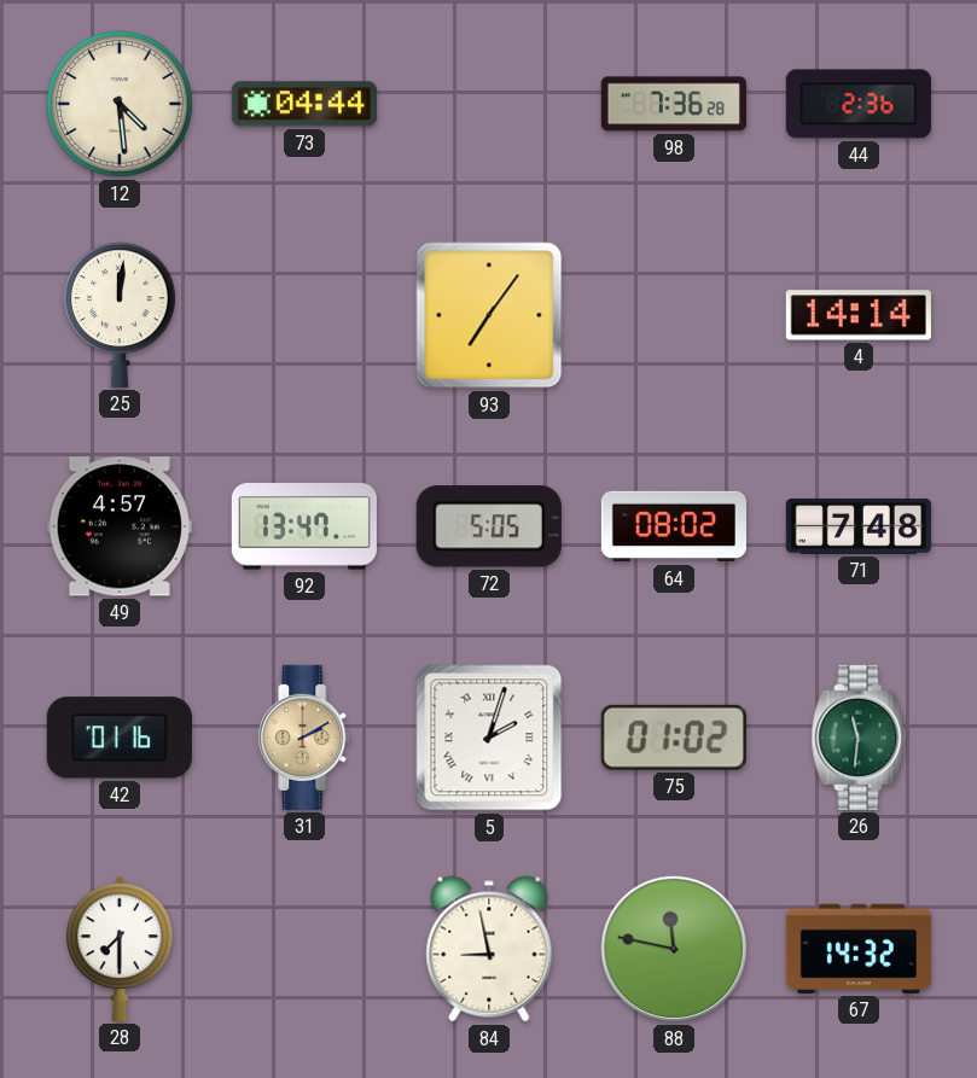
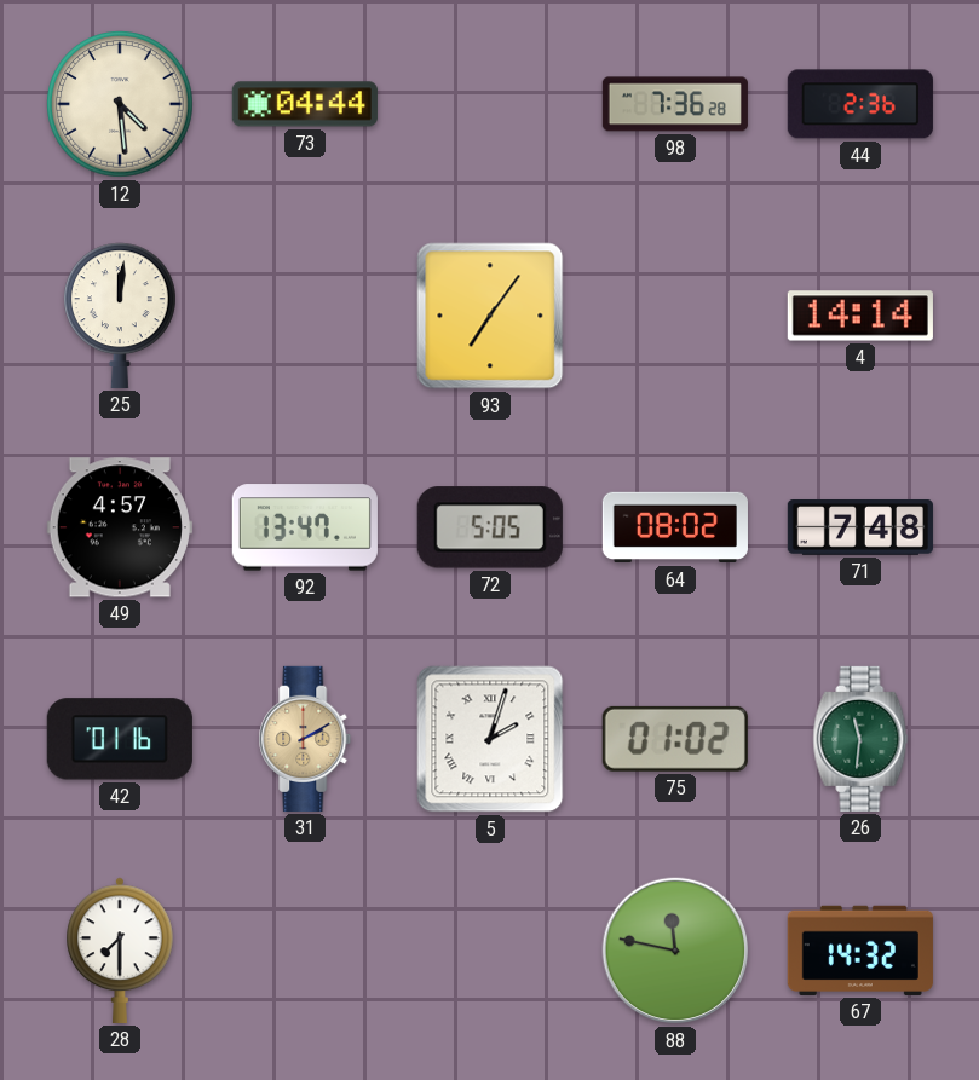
84: 8:58 -> none (489, 949)
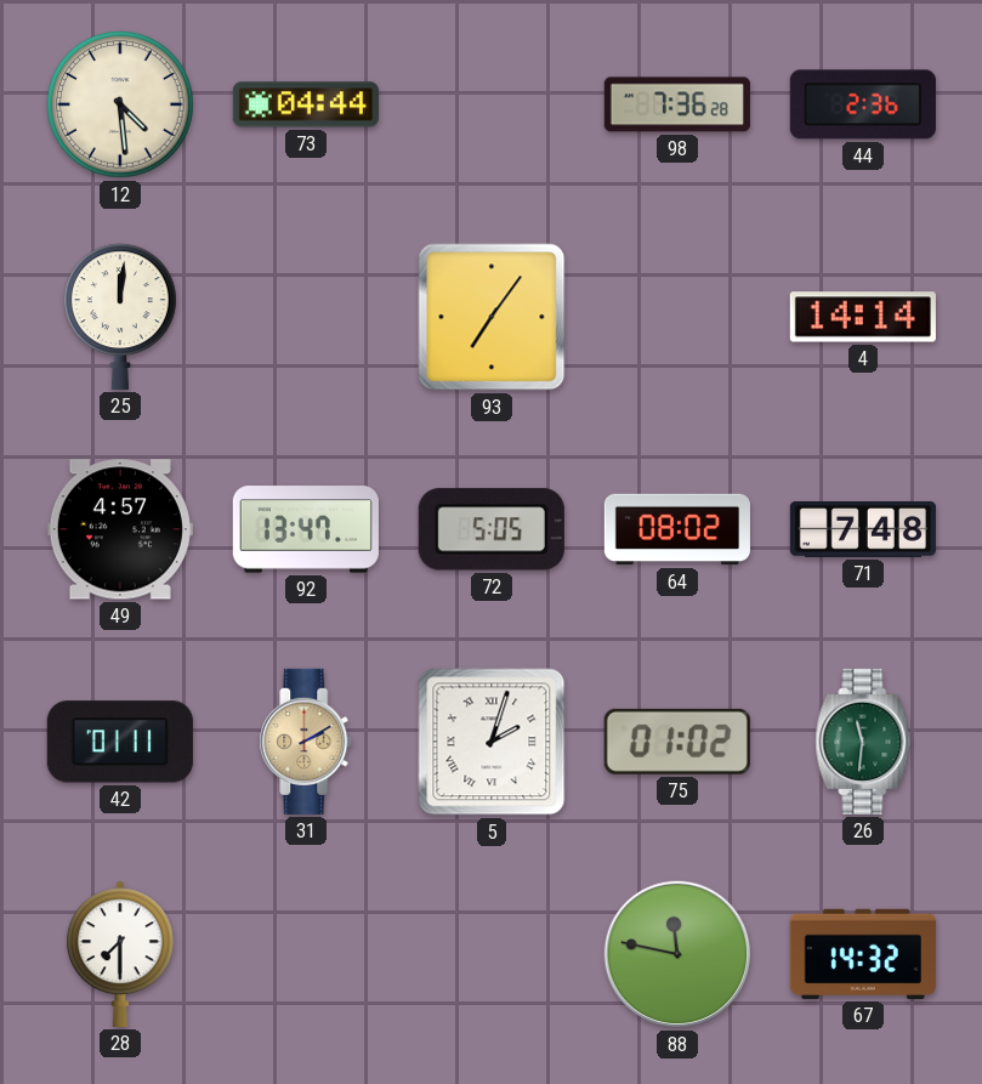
42: 01:16 -> 01:11 (120, 742)
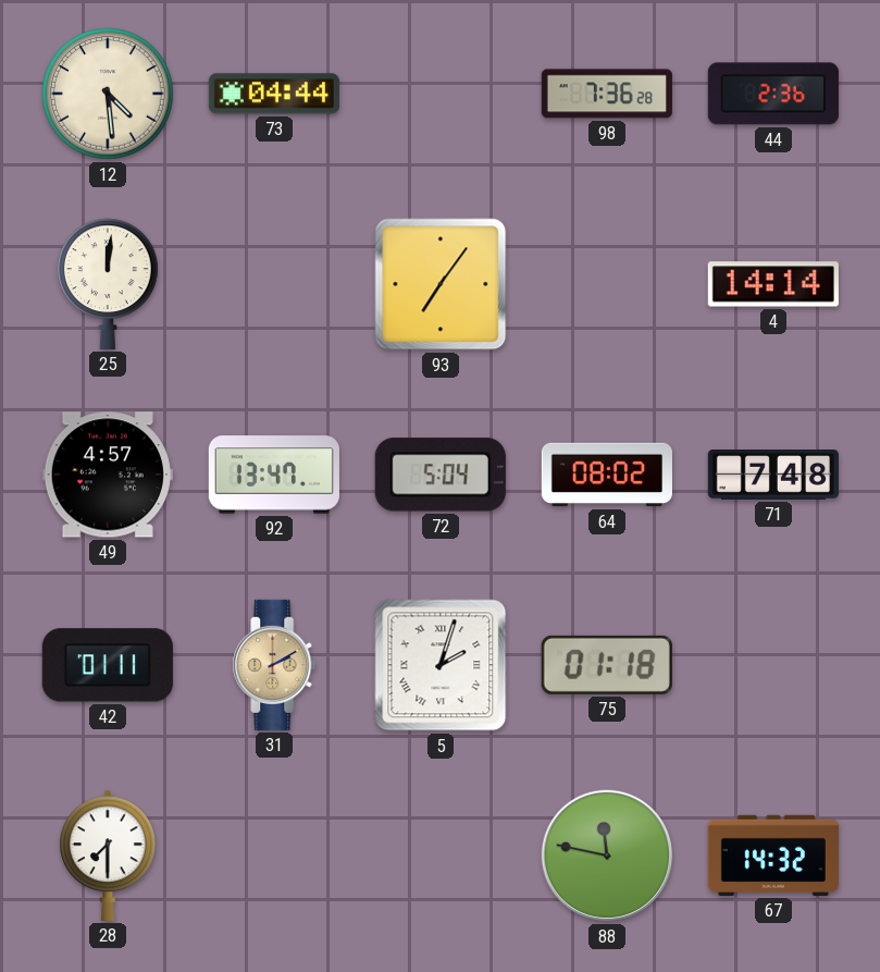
72: 5:05 -> 5:04 (441, 475)
75: 01:02 -> 01:18 (607, 665)
26: 11:31 -> none (863, 742)
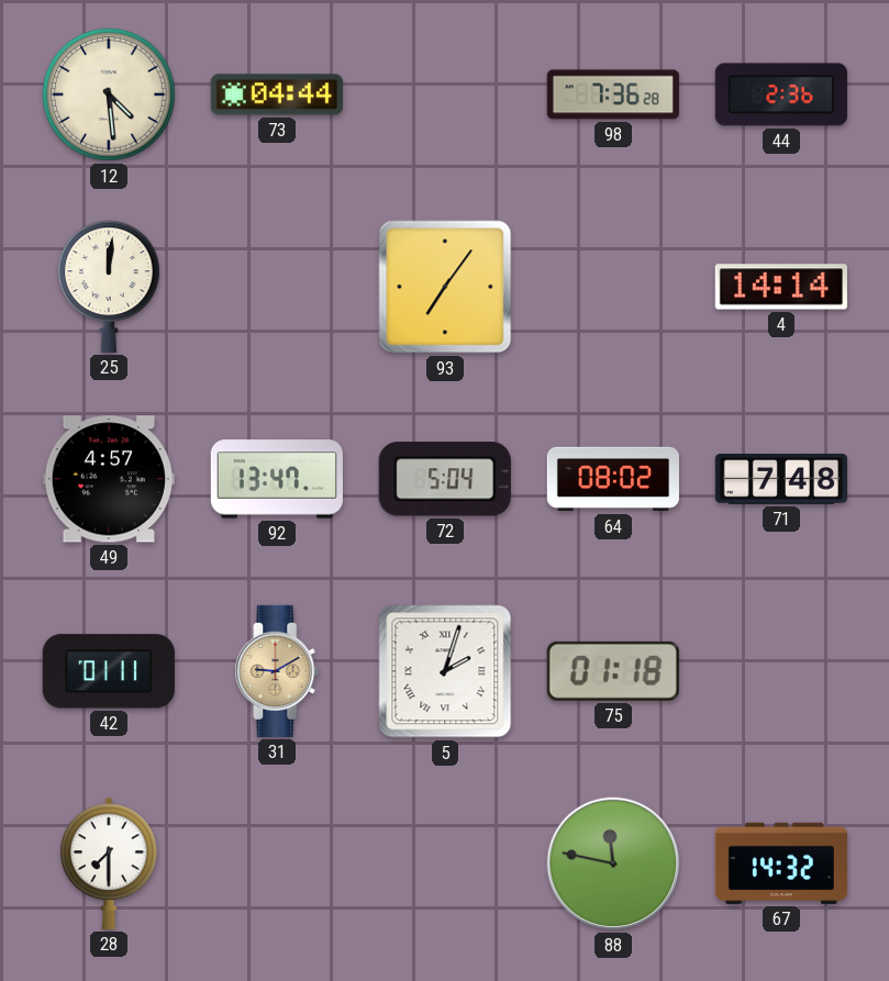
31: 2:10 -> 9:10 (277, 671)
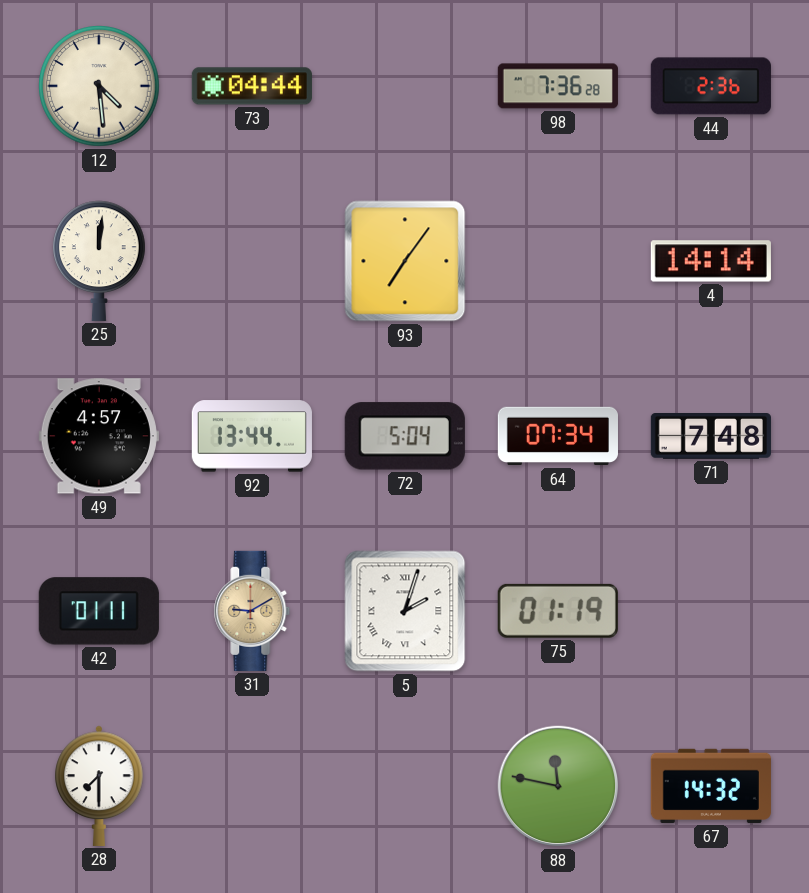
92: 13:47 -> 13:44 (252, 436)
64: 08:02 -> 07:34 (557, 436)
75: 01:18 -> 01:19 (558, 611)
